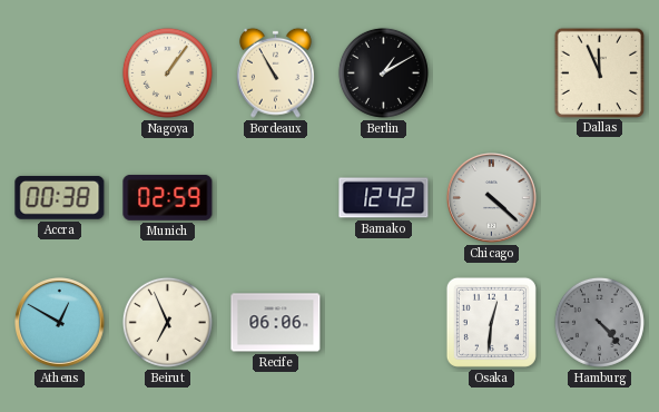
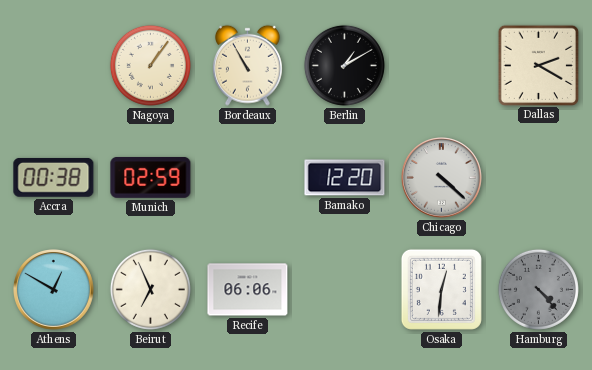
Dallas: 11:56 -> 2:20 (538, 65)
Bamako: 12:42 -> 12:20 (345, 178)
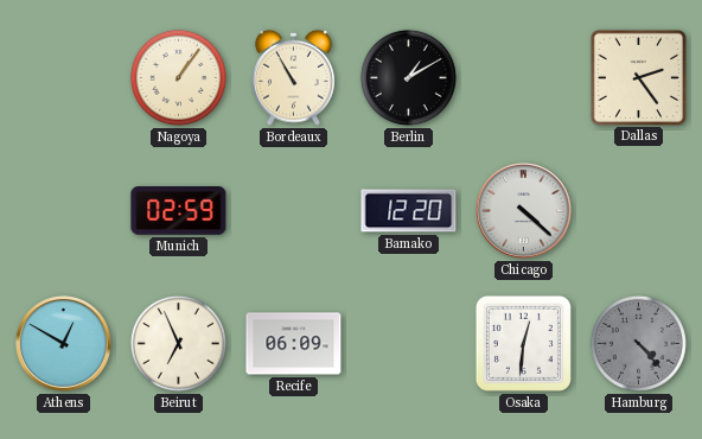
Dallas: 2:20 -> 2:24 (638, 77)
Accra: 00:38 -> none (54, 177)
Recife: 06:06 -> 06:09 (294, 344)
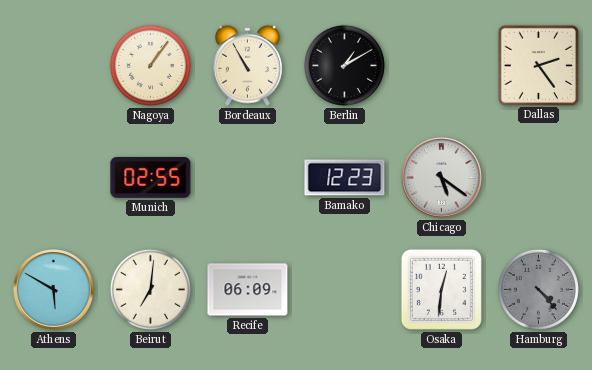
Munich: 02:59 -> 02:55 (151, 177)
Bamako: 12:20 -> 12:23 (345, 178)
Chicago: 4:22 -> 5:21 (442, 178)
Athens: 12:50 -> 5:50 (54, 290)
Beirut: 6:56 -> 7:01 (150, 289)
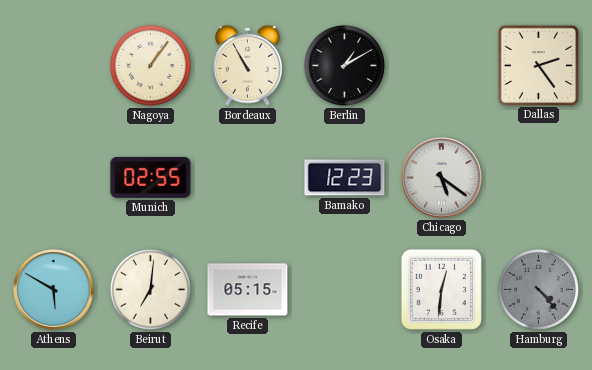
Recife: 06:09 -> 05:15 (248, 290)
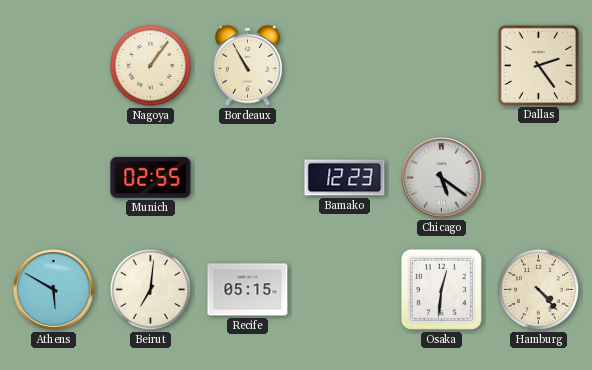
Berlin: 1:10 -> none (344, 65)
Hamburg dial: grey -> cream (538, 289)
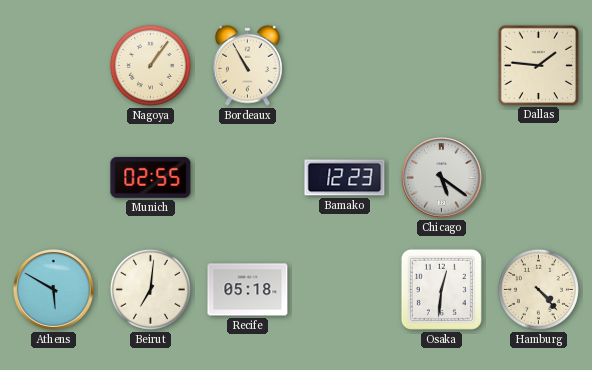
Dallas: 2:24 -> 1:46 (538, 65)
Recife: 05:15 -> 05:18 (248, 290)
